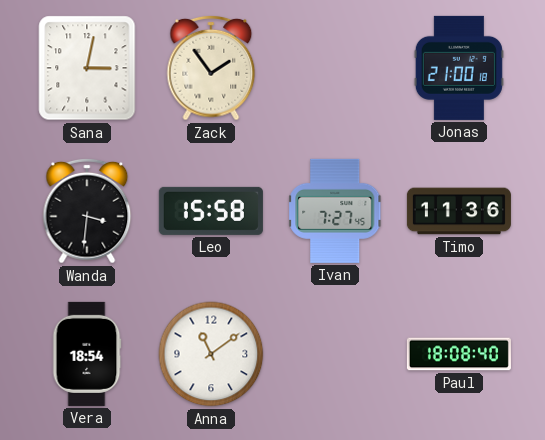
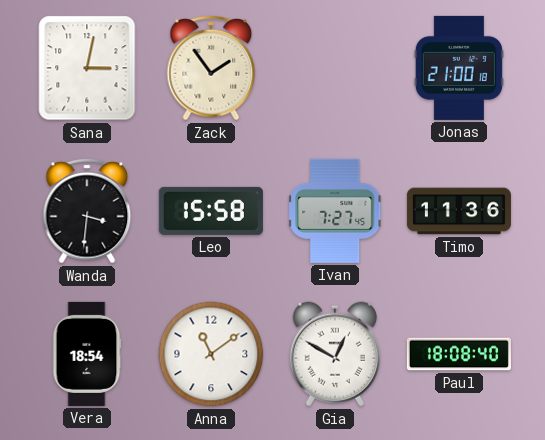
Gia: none -> 12:50 (335, 354)
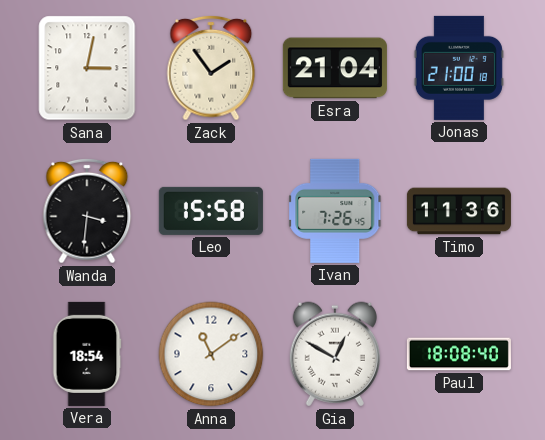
Esra: none -> 21:04 (335, 68)
Ivan: 7:27 -> 7:26 (335, 211)
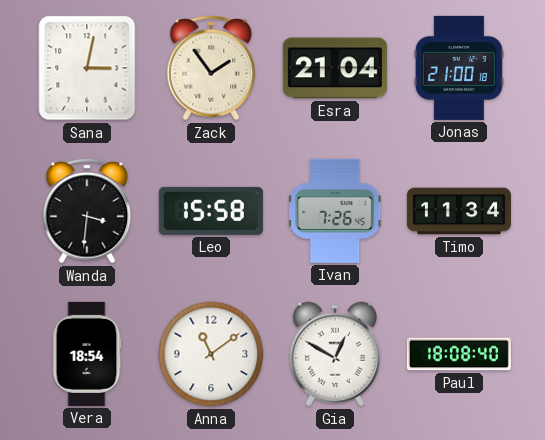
Timo: 11:36 -> 11:34 (459, 211)
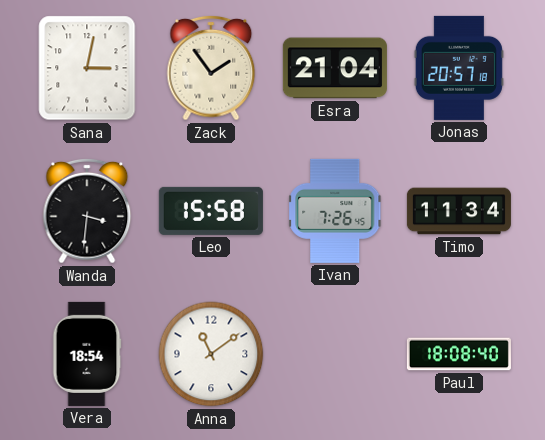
Jonas: 21:00 -> 20:57 (459, 68)
Gia: 12:50 -> none (335, 354)
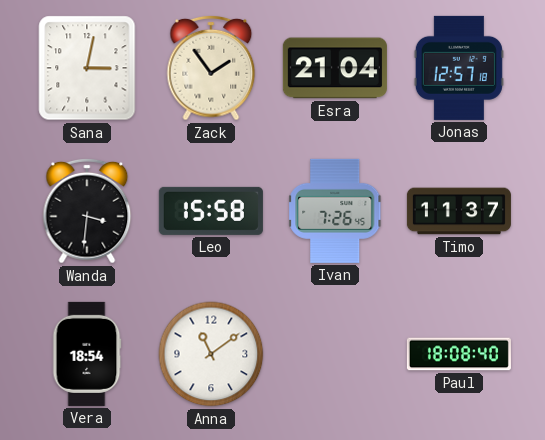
Jonas: 20:57 -> 12:57 (459, 68)
Timo: 11:34 -> 11:37 (459, 211)
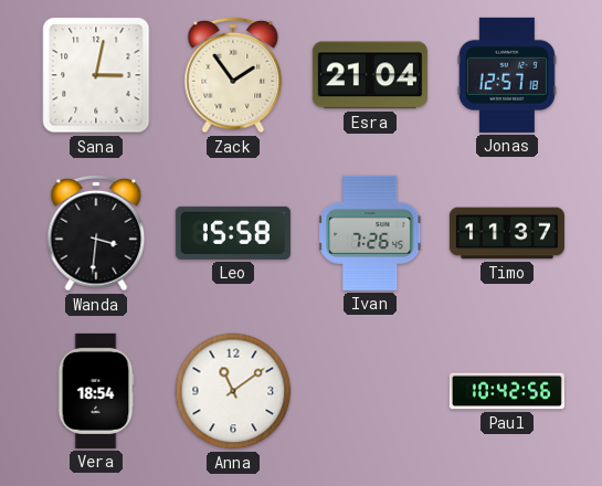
Paul: 18:08 -> 10:42 (507, 391)
